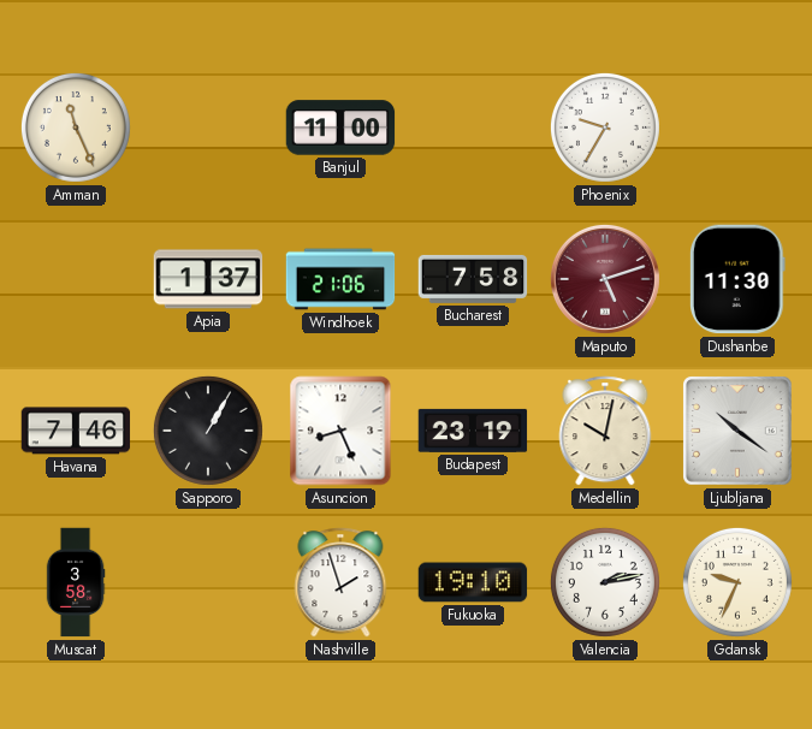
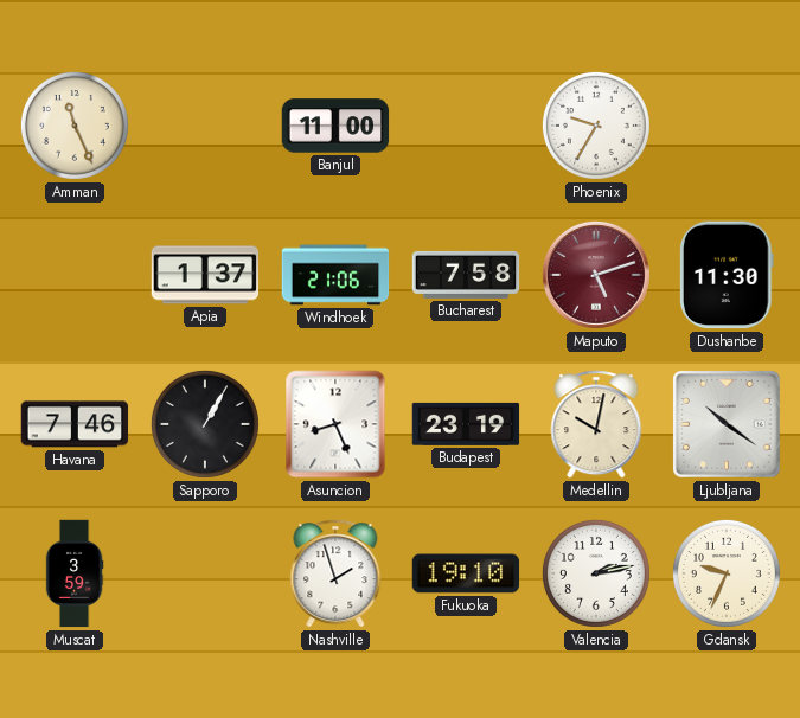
Muscat: 3:58 -> 3:59 (75, 573)
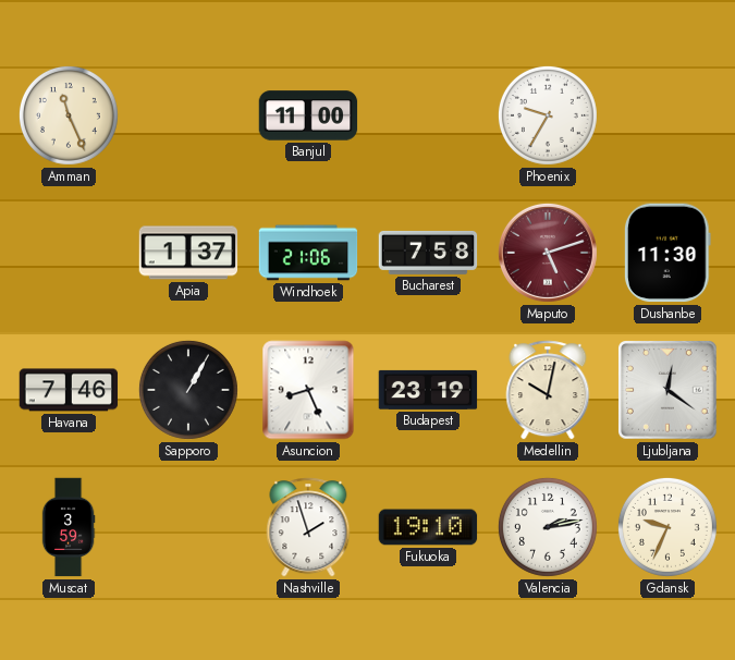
Ljubljana: 10:21 -> 12:21 (667, 390)
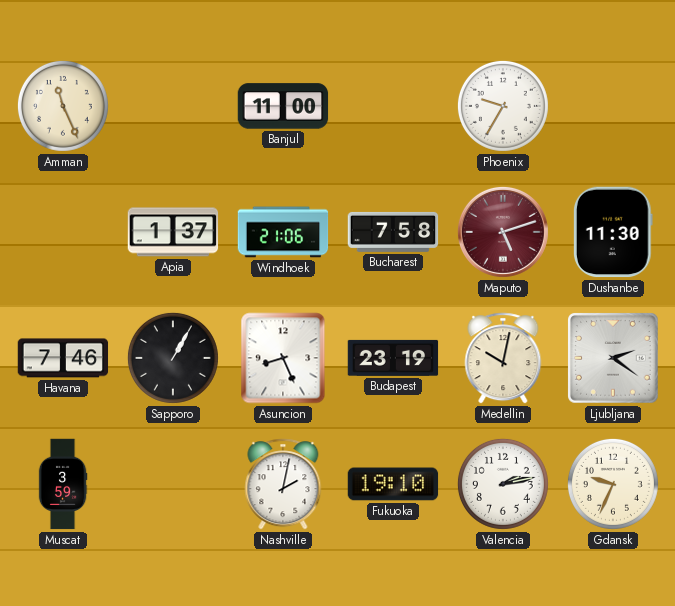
Ljubljana: 12:21 -> 2:21 (613, 358)
Nashville: 1:57 -> 2:02 (283, 484)
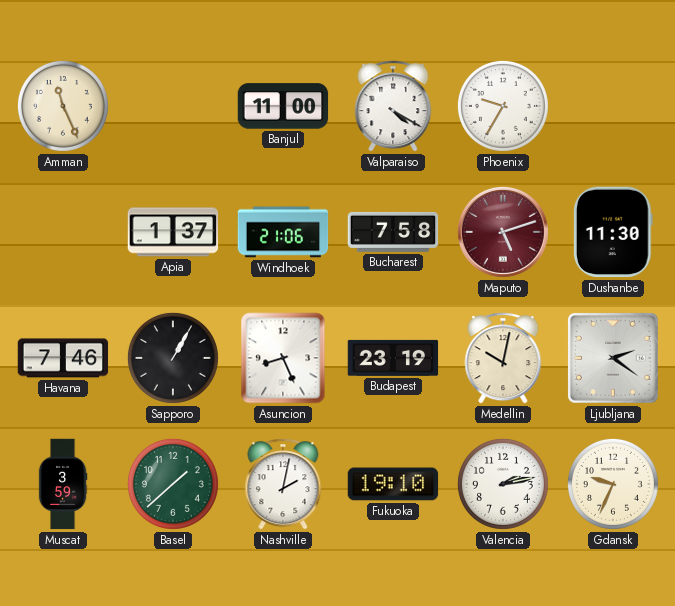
Valparaiso: none -> 4:20 (393, 106)
Basel: none -> 1:38 (173, 484)
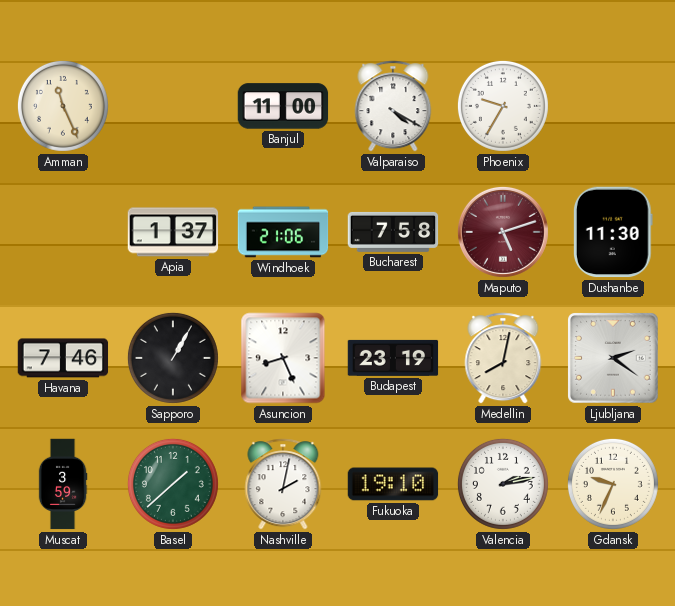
Medellin: 10:02 -> 8:02 (503, 358)
